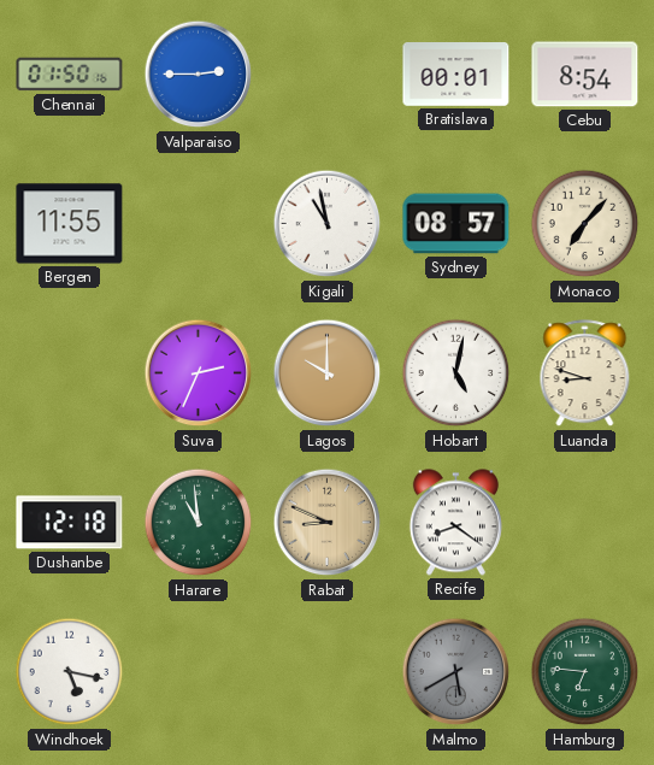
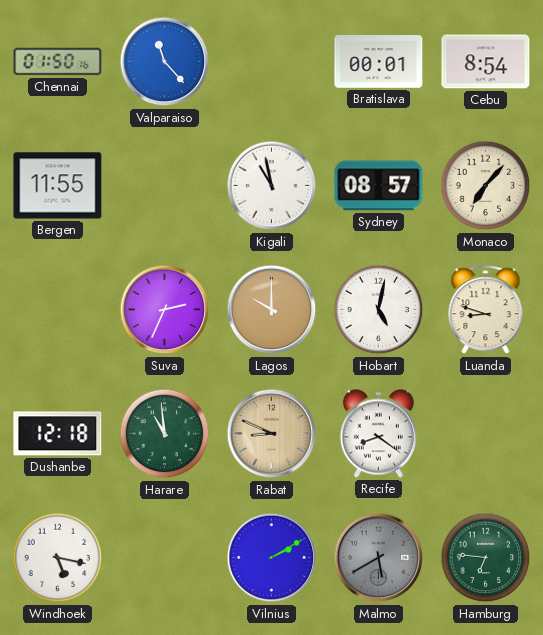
Valparaiso: 2:45 -> 11:23 (165, 62)
Vilnius: none -> 2:10 (272, 558)
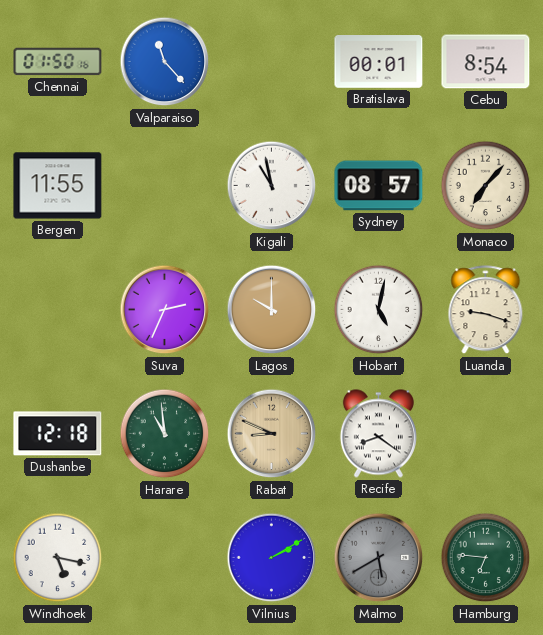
Luanda: 8:48 -> 9:18 (486, 310)
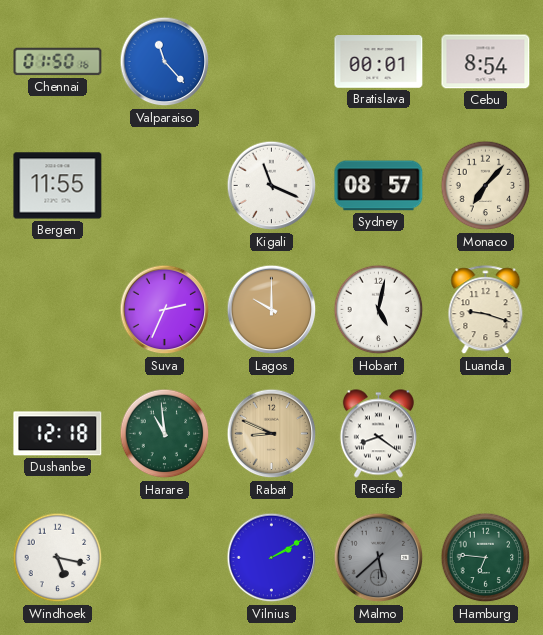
Kigali: 10:58 -> 11:19 (272, 186)
Malmo: 5:40 -> 5:38 (379, 558)
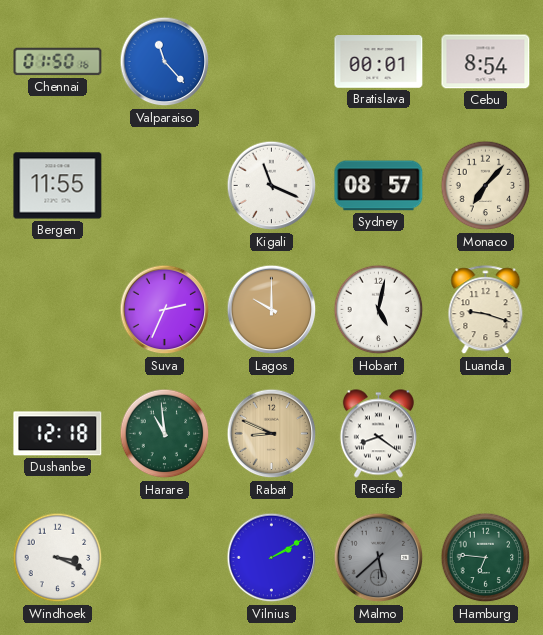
Windhoek: 5:17 -> 3:19 (58, 558)
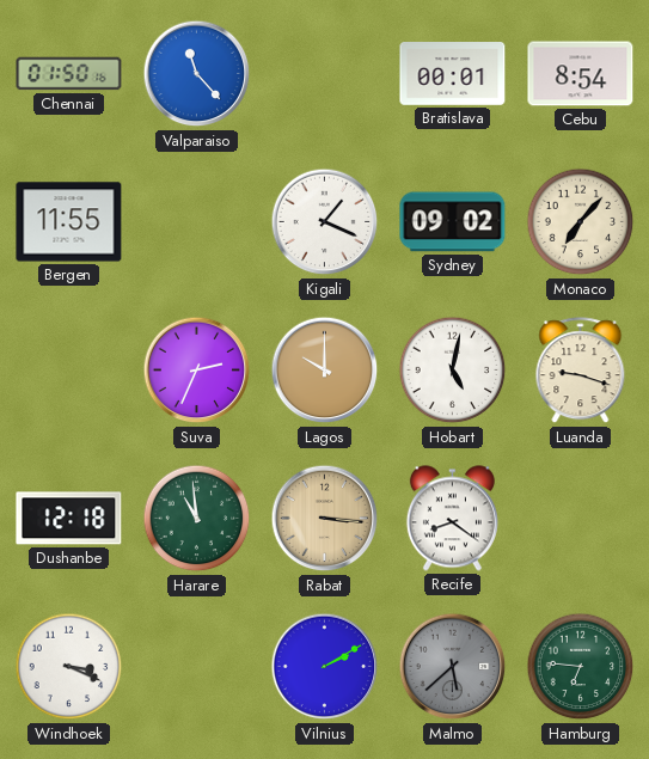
Kigali: 11:19 -> 1:19 (325, 222)
Sydney: 08:57 -> 09:02 (453, 222)
Rabat: 8:49 -> 3:16 (325, 519)
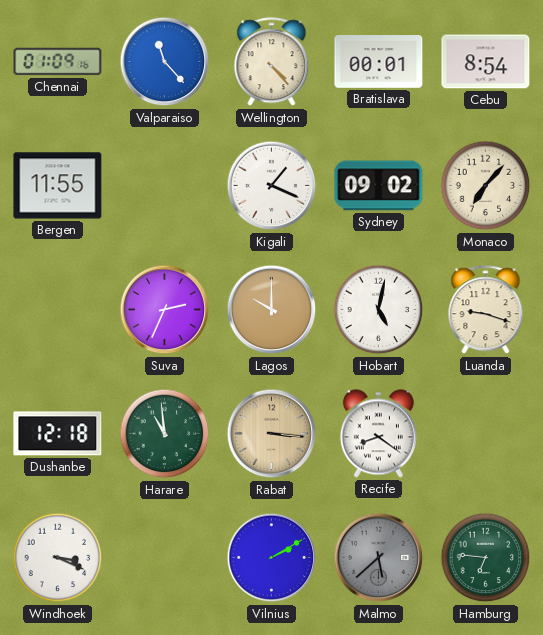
Chennai: 01:50 -> 01:09 (58, 62)
Wellington: none -> 4:23 (272, 62)
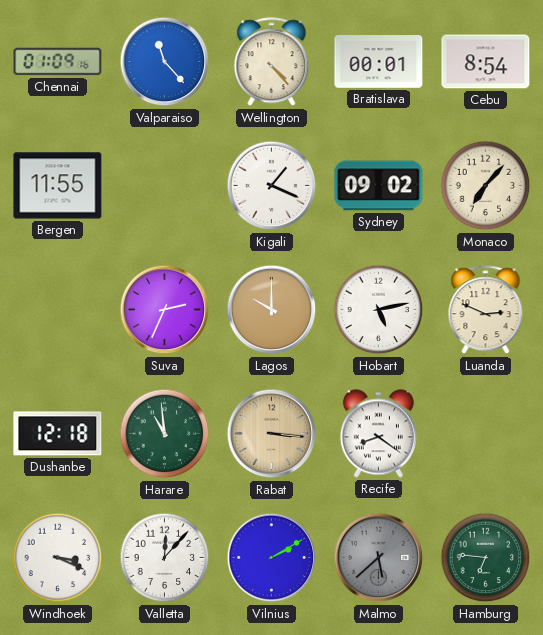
Hobart: 5:02 -> 5:13 (379, 310)
Luanda: 9:18 -> 2:49 (486, 310)
Valletta: none -> 12:07 (165, 558)
